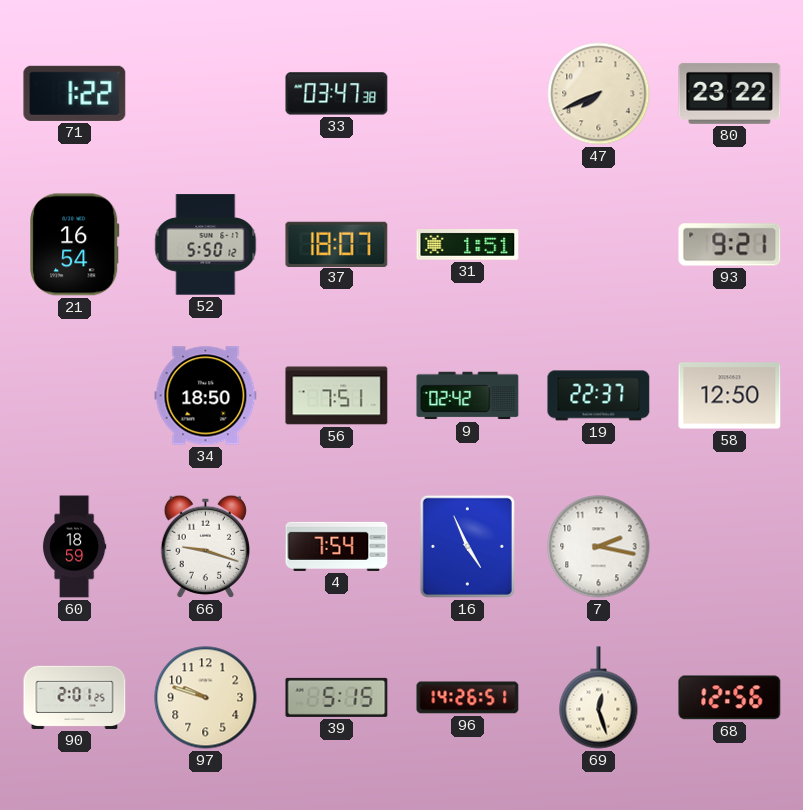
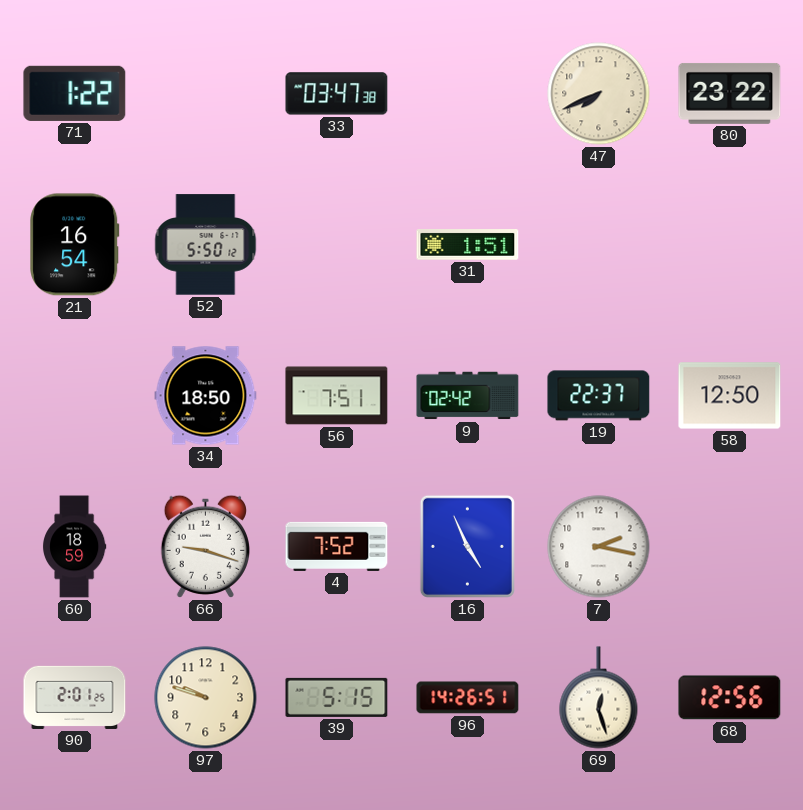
37: 18:07 -> none (337, 244)
93: 9:21 -> none (730, 245)
4: 7:54 -> 7:52 (337, 546)
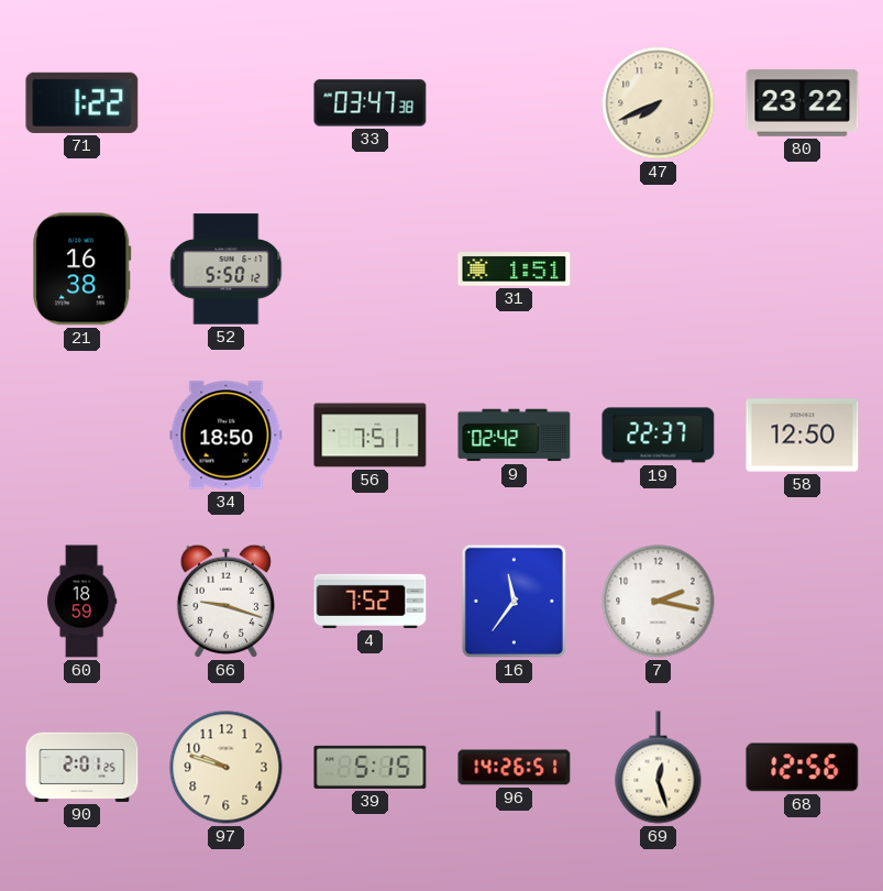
21: 16:54 -> 16:38 (82, 269)
16: 4:56 -> 11:36 (514, 601)
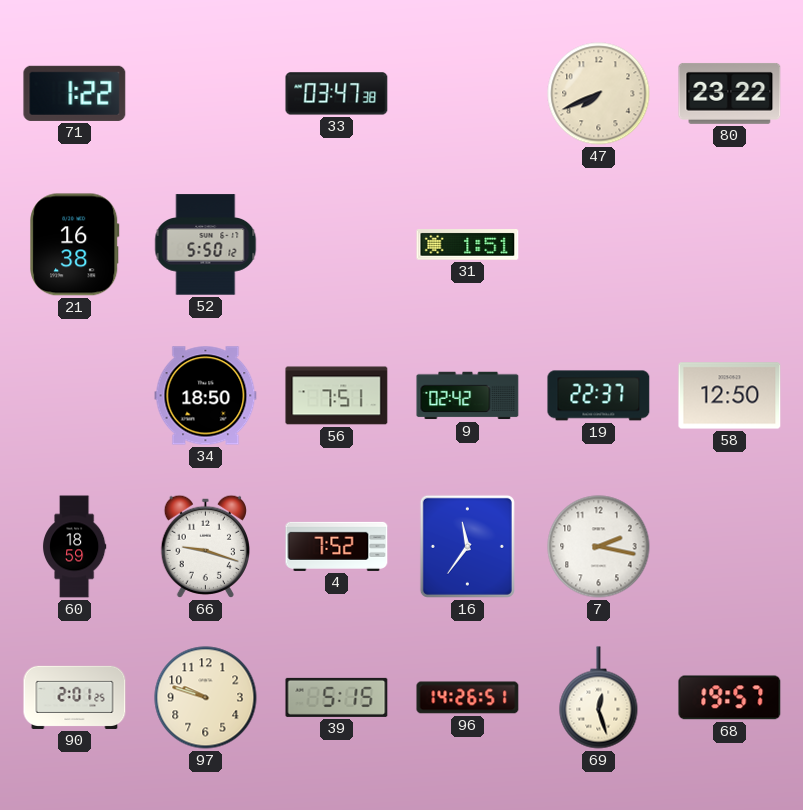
68: 12:56 -> 19:57 (730, 698)
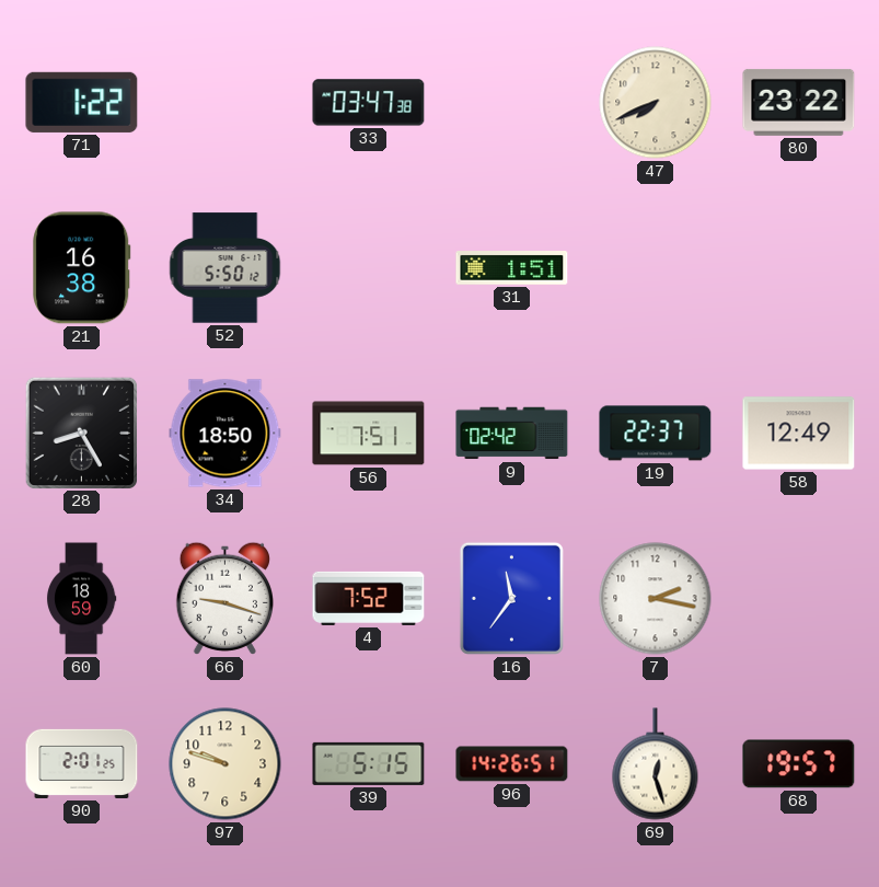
28: none -> 8:25 (81, 433)
58: 12:50 -> 12:49 (799, 434)
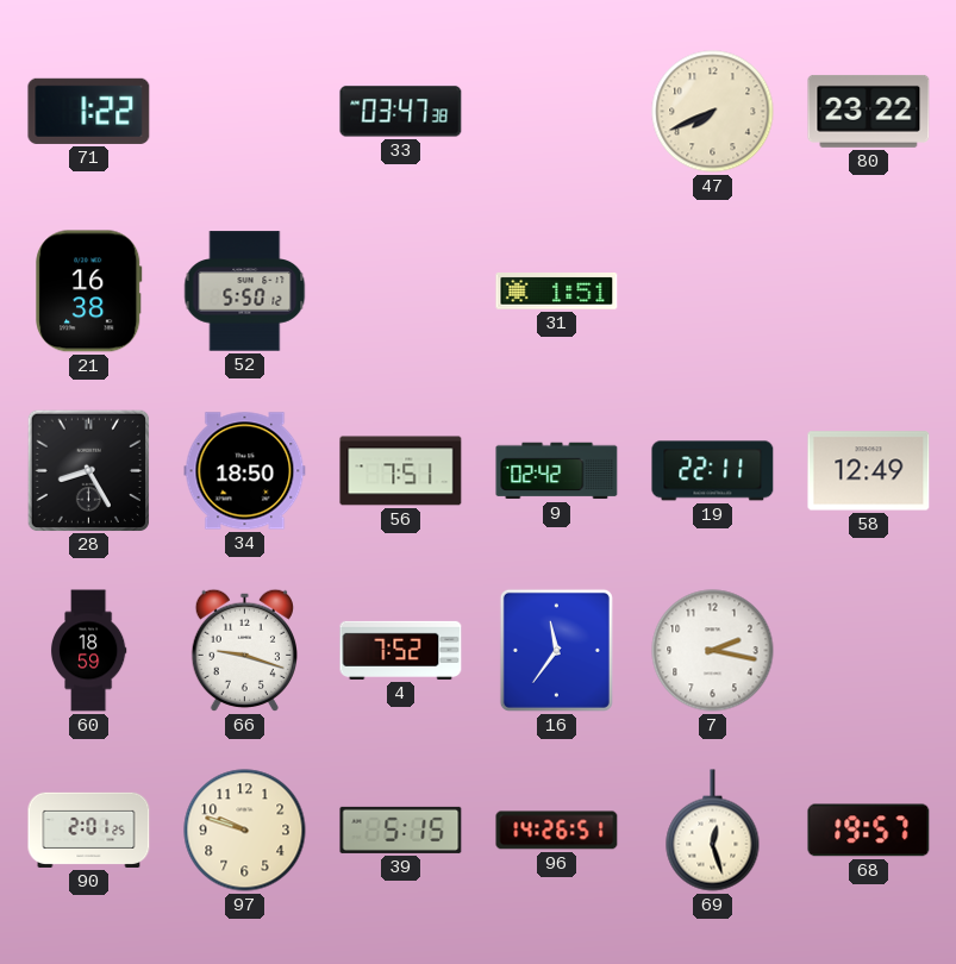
19: 22:37 -> 22:11 (713, 471)
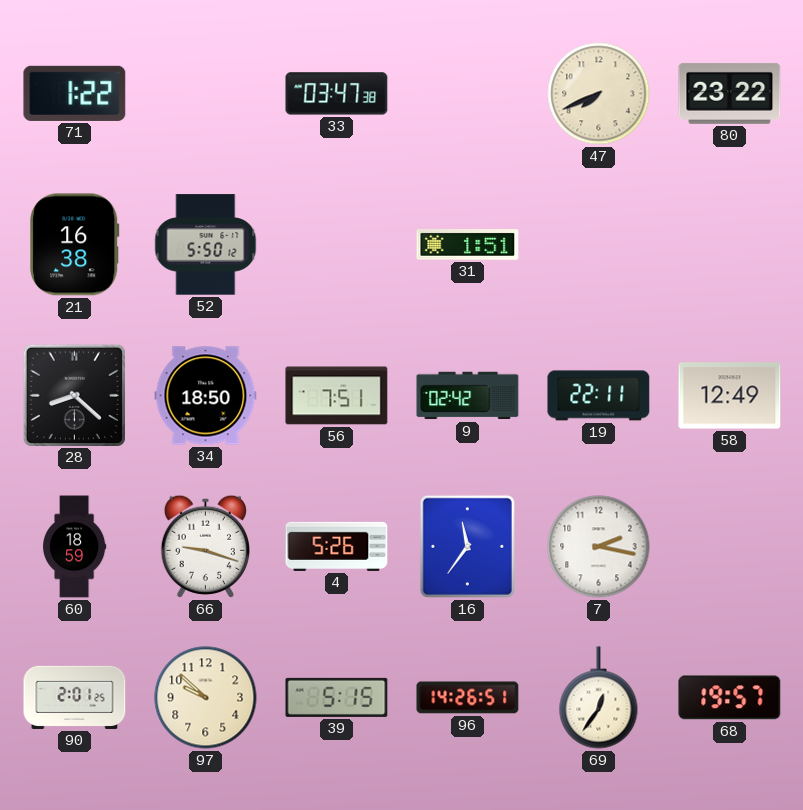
28: 8:25 -> 8:22 (74, 395)
4: 7:52 -> 5:26 (337, 546)
97: 9:48 -> 9:52 (206, 698)
69: 12:27 -> 12:36 (599, 698)
